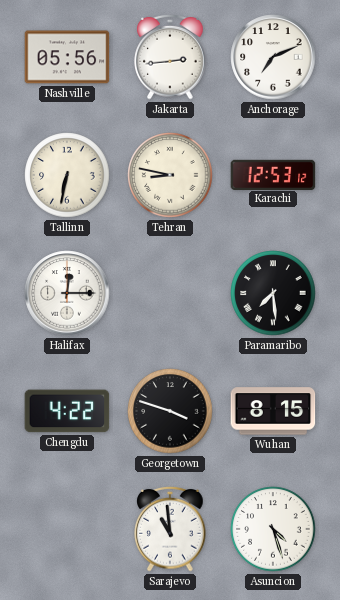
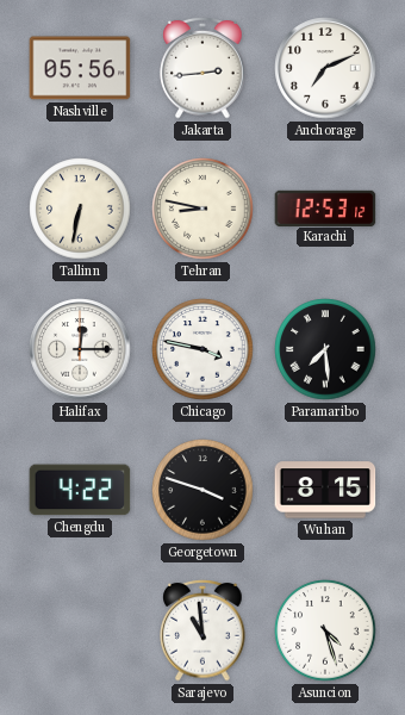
Chicago: none -> 3:47 (202, 349)
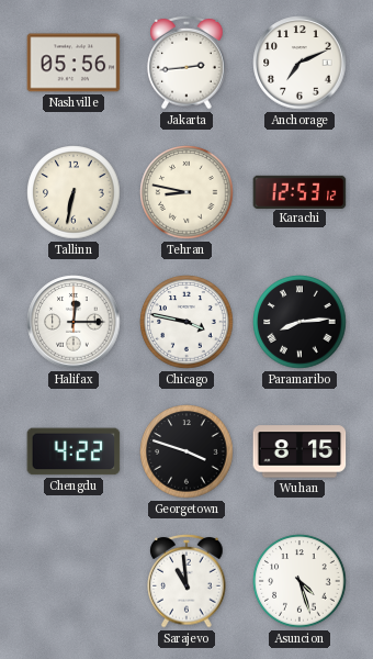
Paramaribo: 7:29 -> 8:14 (299, 322)
